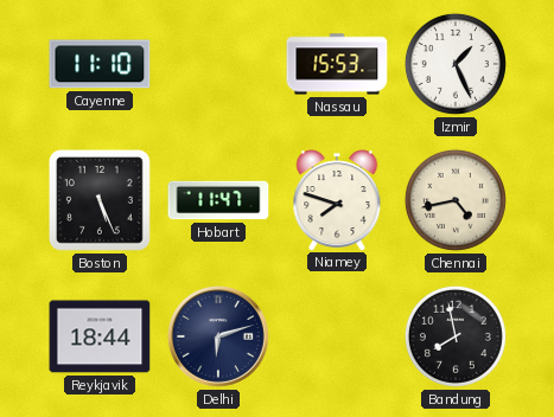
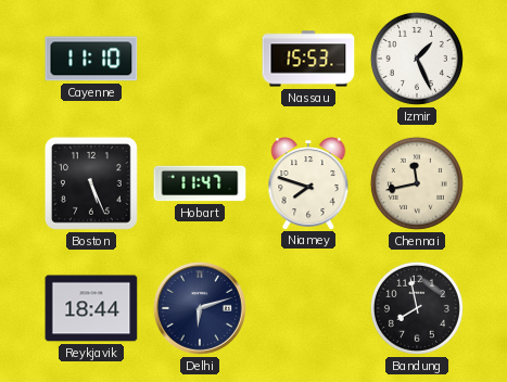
Chennai: 4:43 -> 11:43 (417, 183)
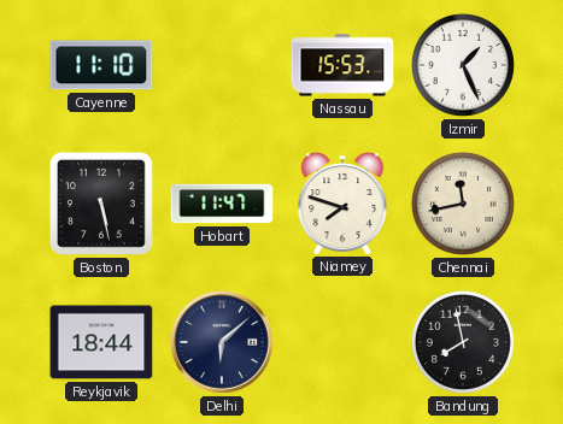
Boston: 5:26 -> 5:28 (101, 204)
Delhi: 6:12 -> 6:08 (222, 342)
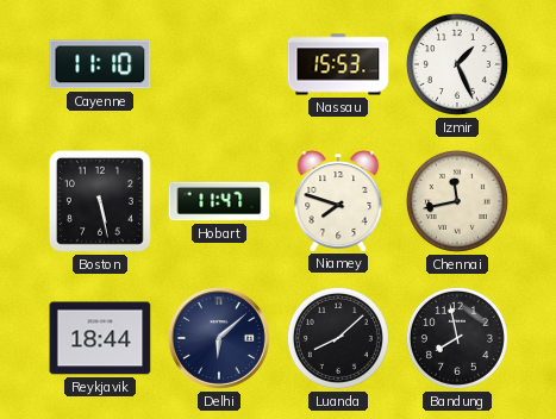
Luanda: none -> 8:08 (338, 338)
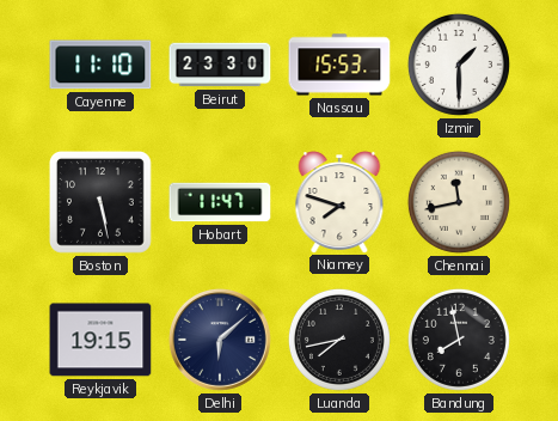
Beirut: none -> 23:30 (220, 65)
Izmir: 1:26 -> 1:30 (459, 65)
Reykjavik: 18:44 -> 19:15 (100, 340)
Luanda: 8:08 -> 7:43 (339, 340)
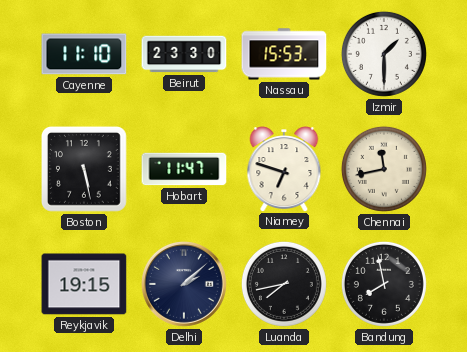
Niamey: 7:48 -> 6:48 (284, 169)
Delhi: 6:08 -> 2:08 (184, 284)
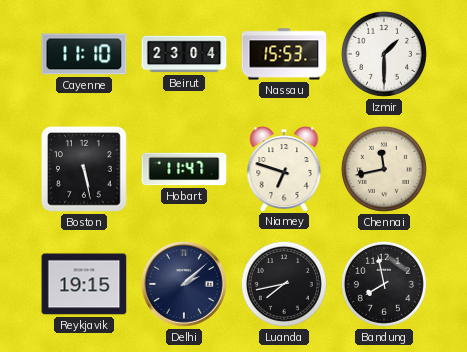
Beirut: 23:30 -> 23:04 (184, 54)
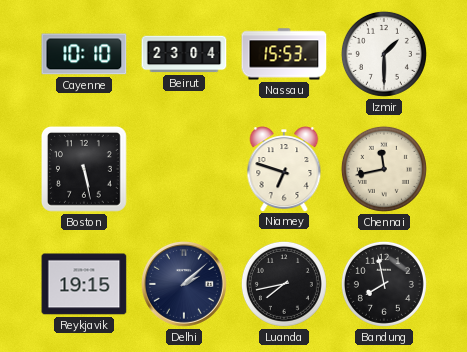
Cayenne: 11:10 -> 10:10 (84, 54)
Hobart: 11:47 -> none (184, 169)
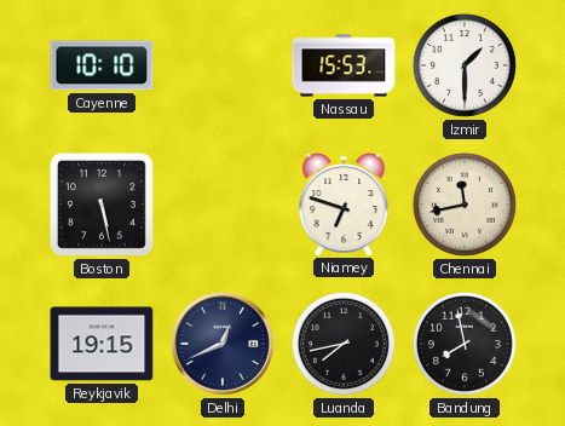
Beirut: 23:04 -> none (184, 54)
Delhi: 2:08 -> 12:41 (223, 344)
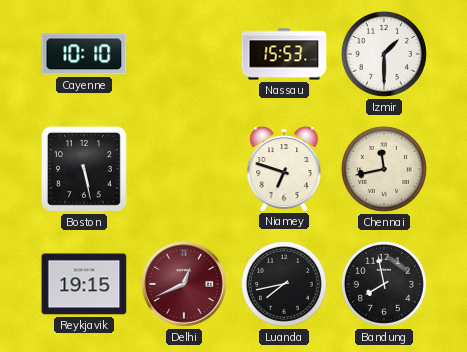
Delhi dial: navy -> burgundy (184, 284)
